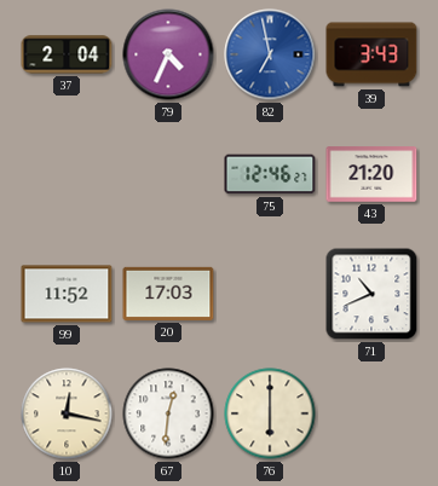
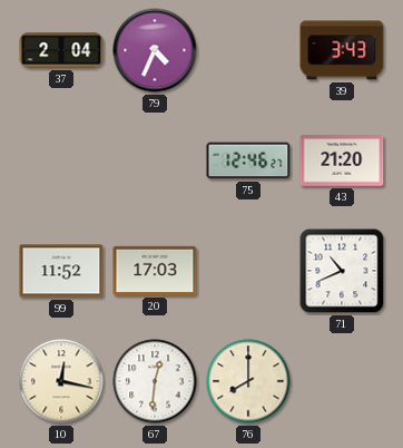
82: 6:58 -> none (270, 54)
76: 6:00 -> 8:00 (248, 381)
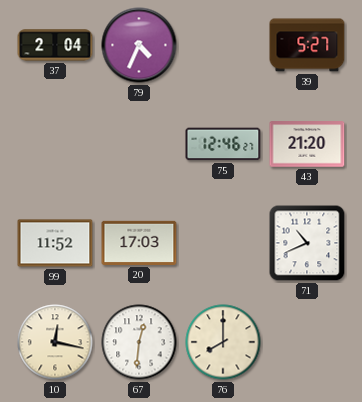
39: 3:43 -> 5:27 (307, 45)
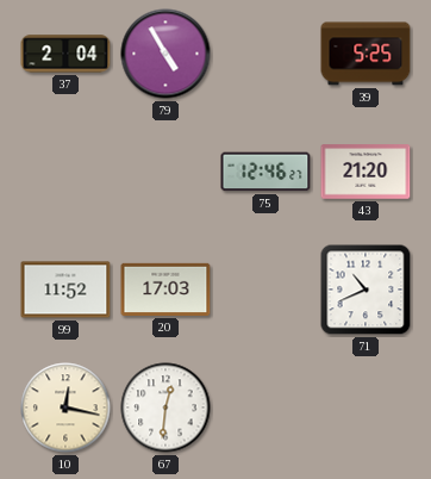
79: 4:34 -> 4:55 (165, 54)
39: 5:27 -> 5:25 (366, 54)
76: 8:00 -> none (223, 342)
